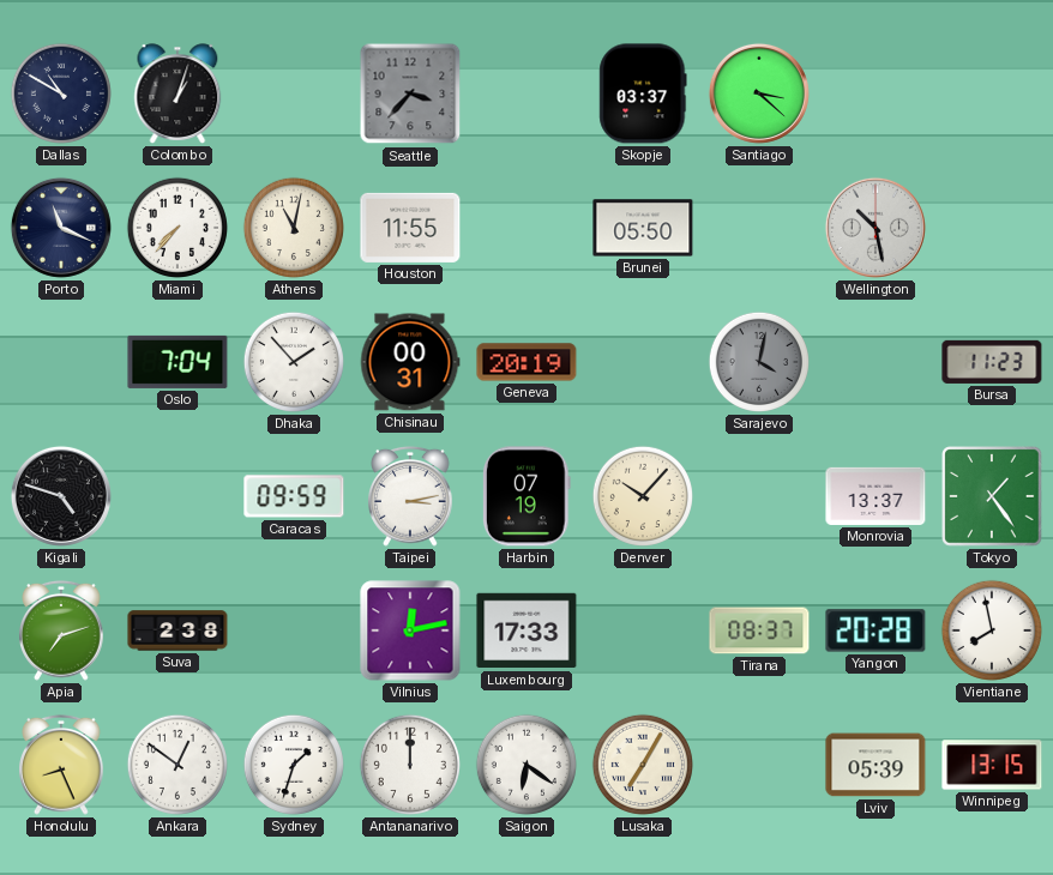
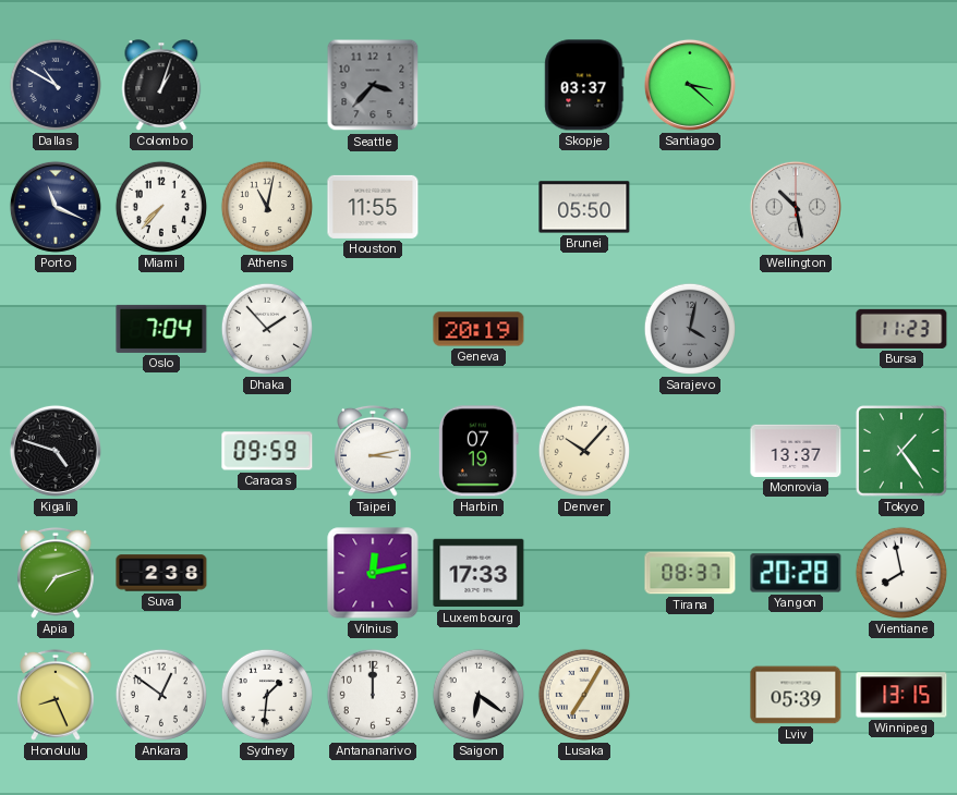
Chisinau: 00:31 -> none (410, 362)
Sydney: 1:33 -> 1:31 (267, 695)
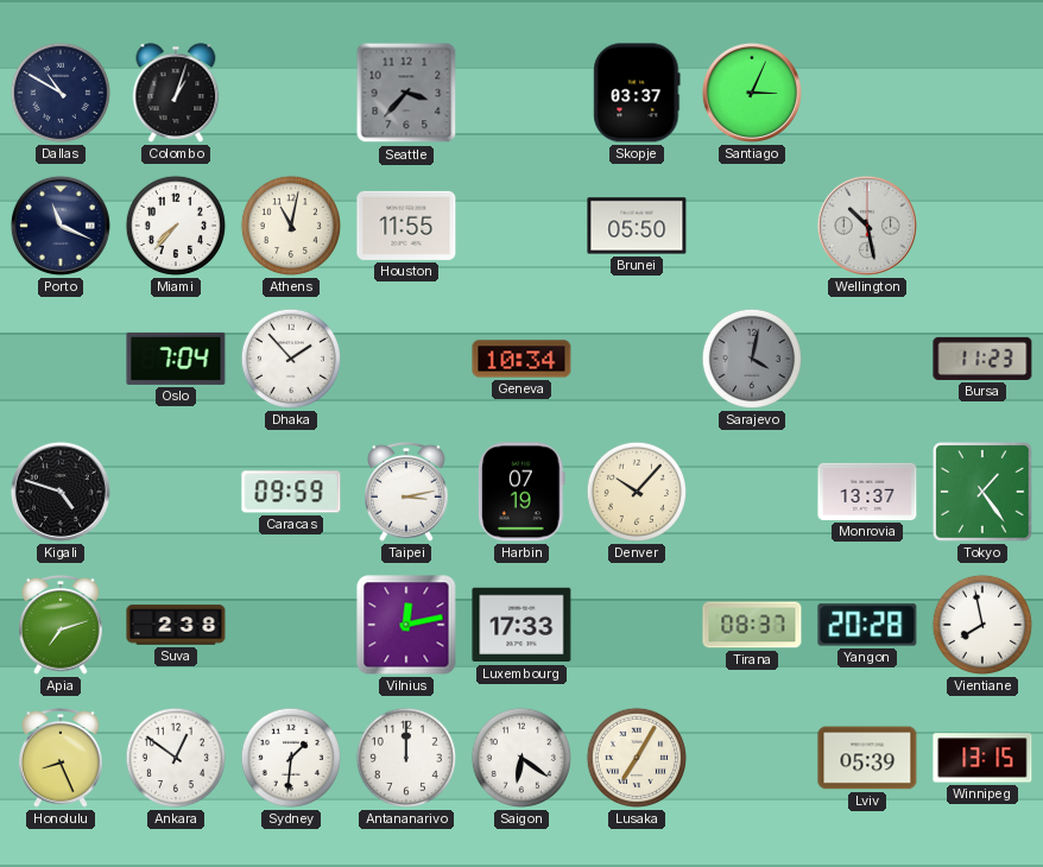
Santiago: 3:22 -> 3:04 (752, 93)
Geneva: 20:19 -> 10:34 (521, 359)
